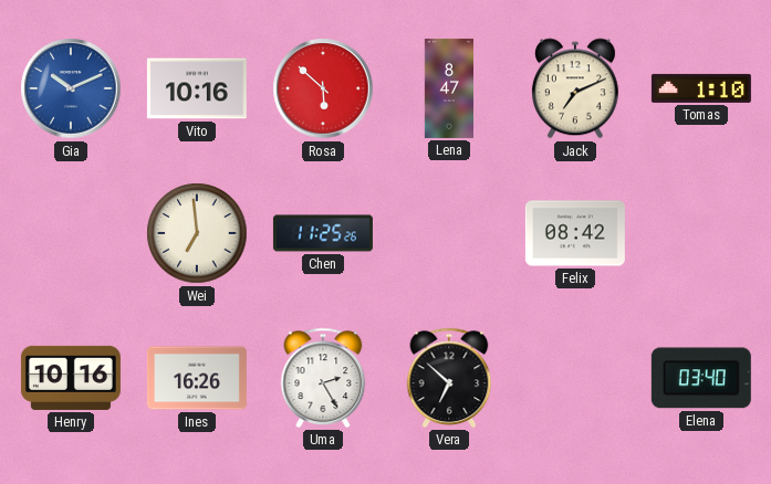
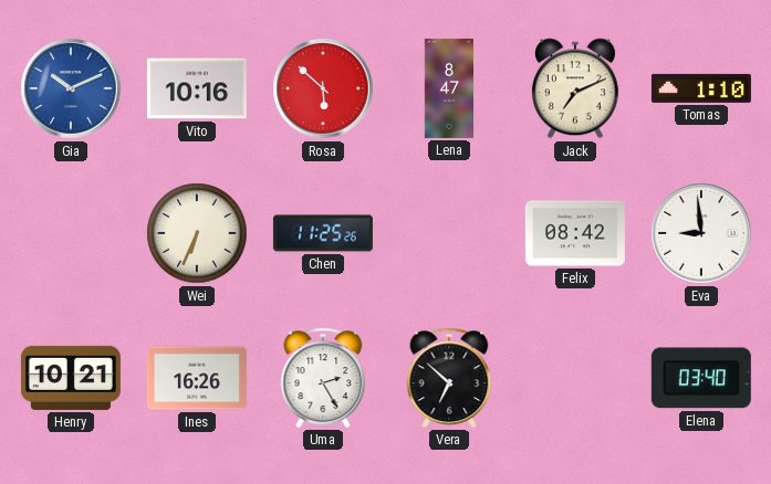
Wei: 6:59 -> 6:34 (197, 233)
Eva: none -> 8:59 (701, 233)
Henry: 10:16 -> 10:21 (71, 378)
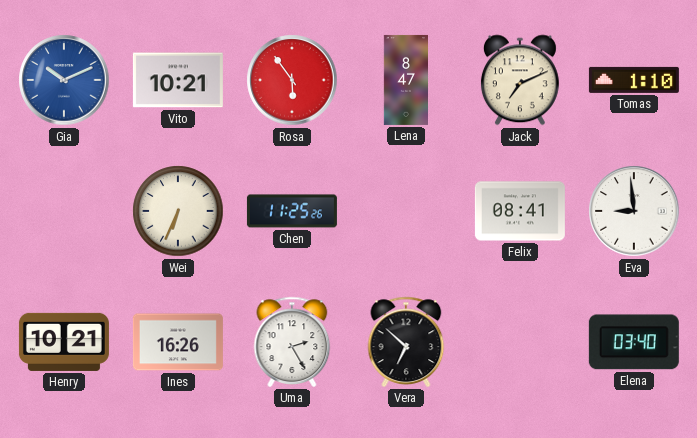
Vito: 10:16 -> 10:21 (178, 80)
Rosa: 5:52 -> 5:54 (292, 80)
Felix: 08:42 -> 08:41 (520, 211)
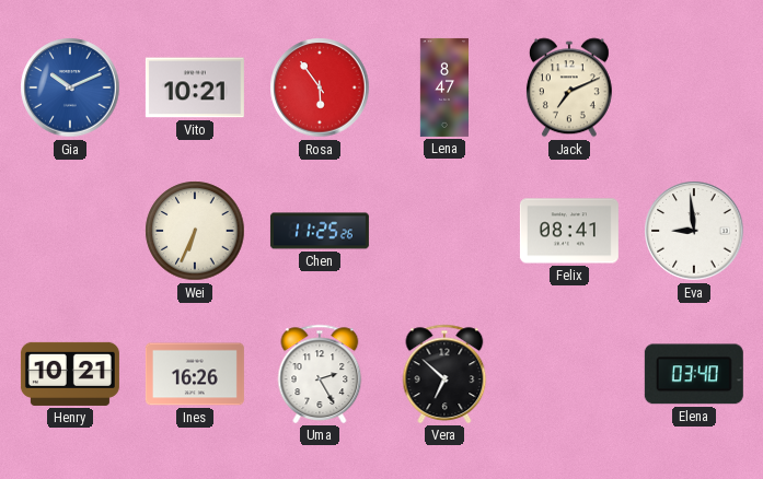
Tomas: 1:10 -> none (634, 80)
